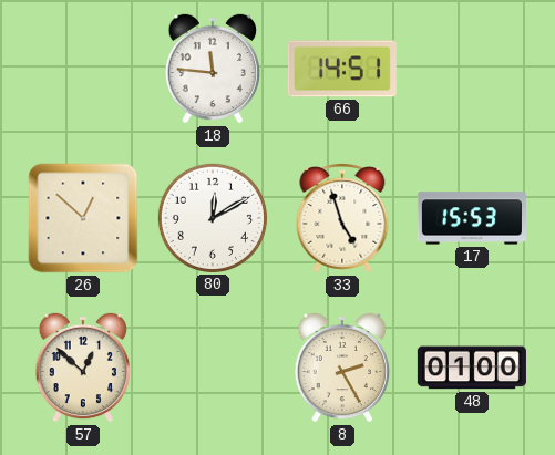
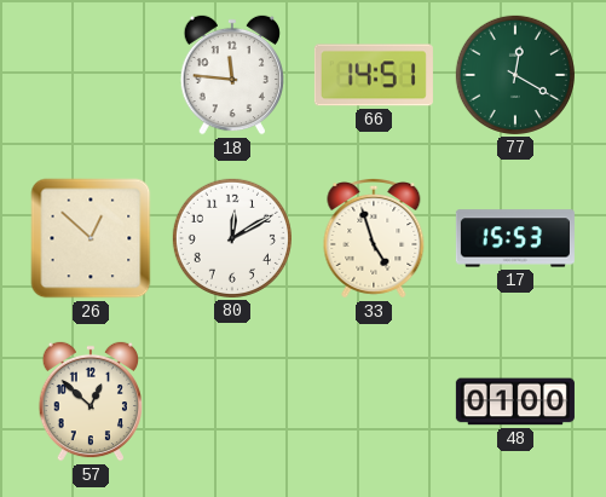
77: none -> 12:20 (515, 75)
8: 2:25 -> none (341, 368)
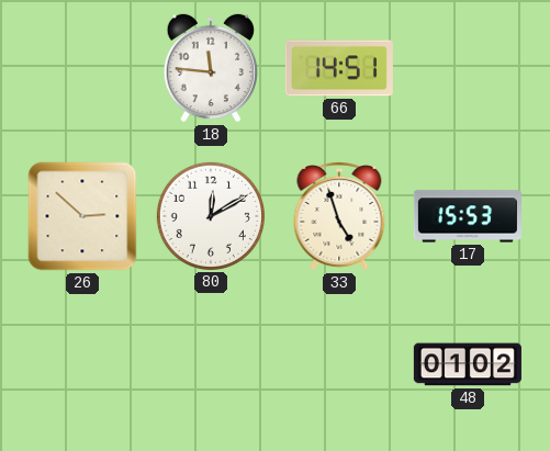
77: 12:20 -> none (515, 75)
26: 12:52 -> 2:52 (82, 216)
57: 12:52 -> none (90, 401)
48: 01:00 -> 01:02 (468, 364)
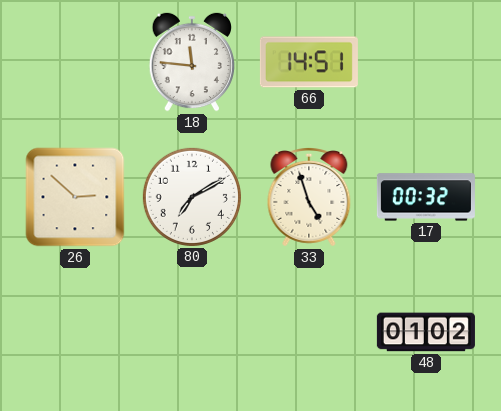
80: 12:10 -> 7:10 (192, 197)
17: 15:53 -> 00:32 (426, 197)
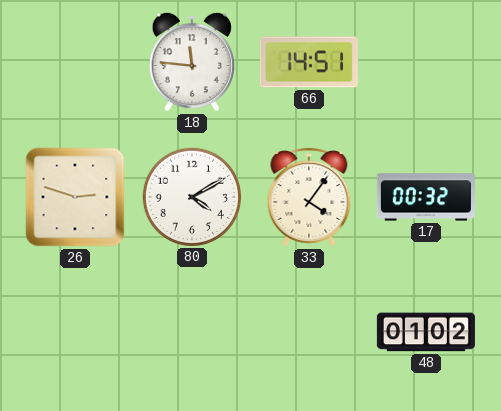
26: 2:52 -> 2:48 (75, 197)
80: 7:10 -> 4:10 (192, 197)
33: 4:57 -> 4:06 (309, 198)
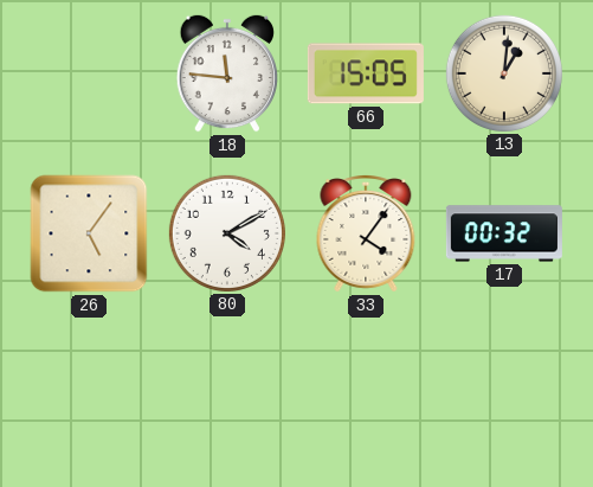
66: 14:51 -> 15:05 (366, 73)
13: none -> 1:01 (504, 73)
26: 2:48 -> 5:06 (89, 233)
48: 01:02 -> none (426, 332)
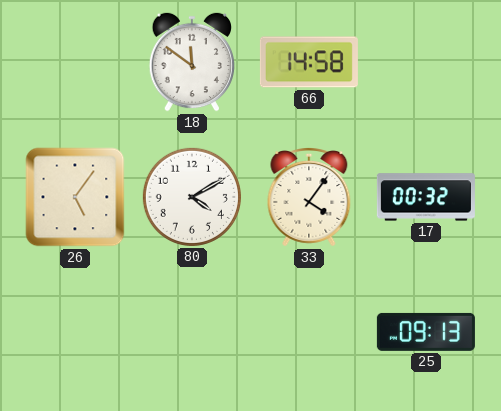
18: 11:46 -> 11:51 (191, 62)
66: 15:05 -> 14:58 (309, 62)
13: 1:01 -> none (504, 73)
25: none -> 09:13 (426, 332)
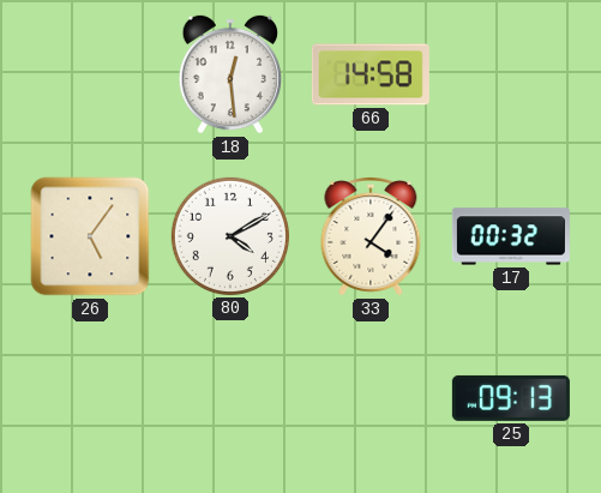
18: 11:51 -> 12:29 (229, 74)
